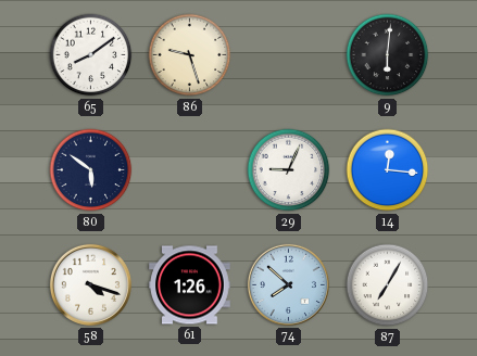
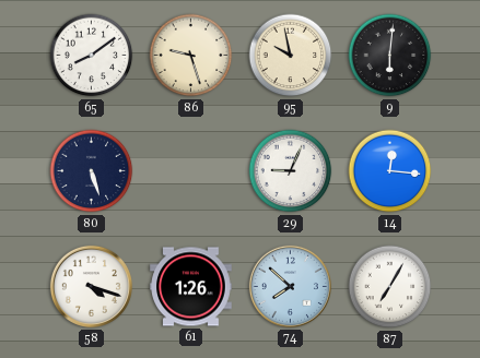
95: none -> 9:58 (291, 56)
80: 5:51 -> 5:27 (92, 171)
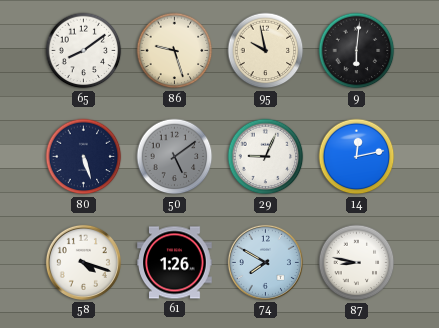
50: none -> 5:09 (175, 157)
14: 12:16 -> 12:13 (357, 157)
74: 7:52 -> 7:50 (265, 262)
87: 7:05 -> 8:47 (357, 263)
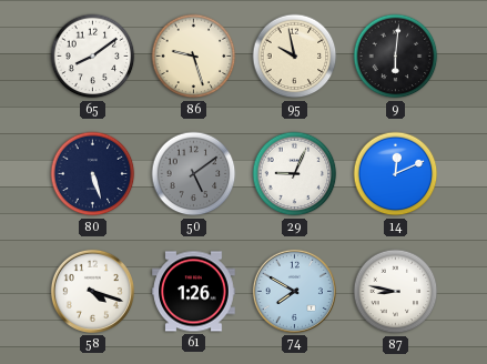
14: 12:13 -> 12:11 (396, 174)
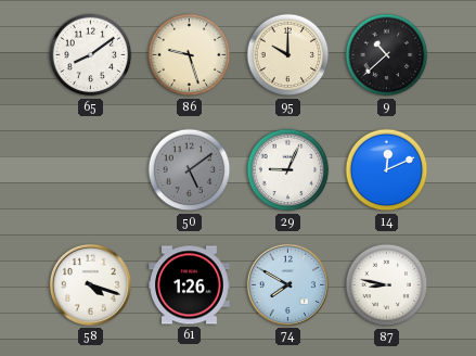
95: 9:58 -> 10:00 (288, 55)
9: 6:01 -> 10:38 (387, 55)
80: 5:27 -> none (93, 174)
